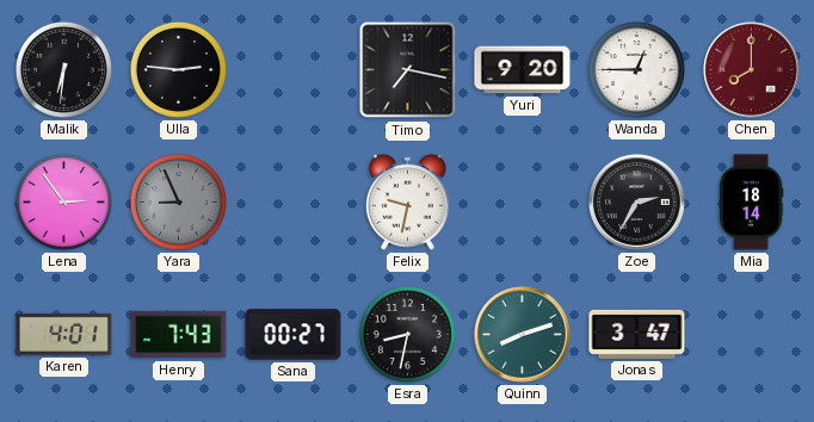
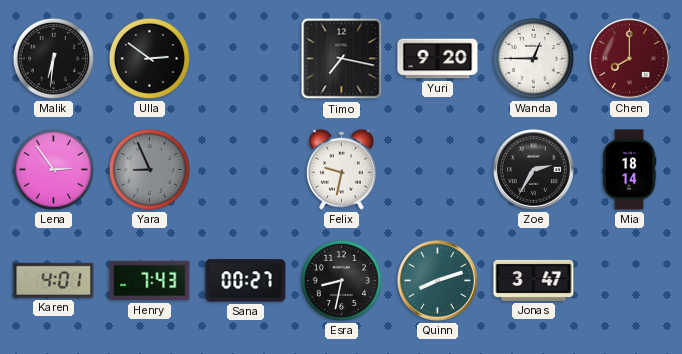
Ulla: 2:46 -> 2:51 (149, 58)
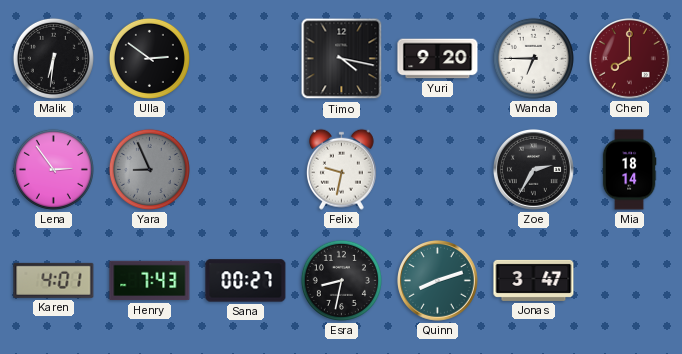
Timo: 7:17 -> 4:17 (342, 59)
Wanda: 12:45 -> 6:45 (533, 58)
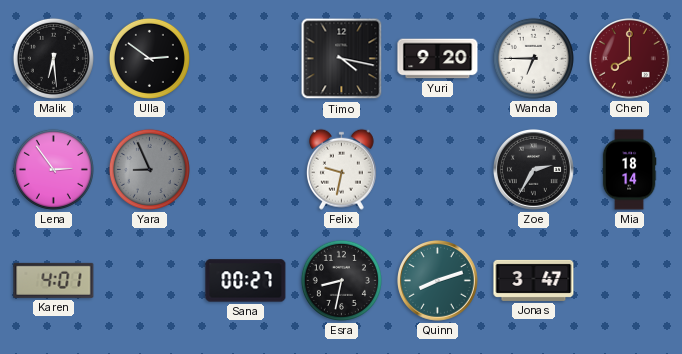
Malik: 6:31 -> 6:29 (53, 58)
Henry: 7:43 -> none (150, 281)
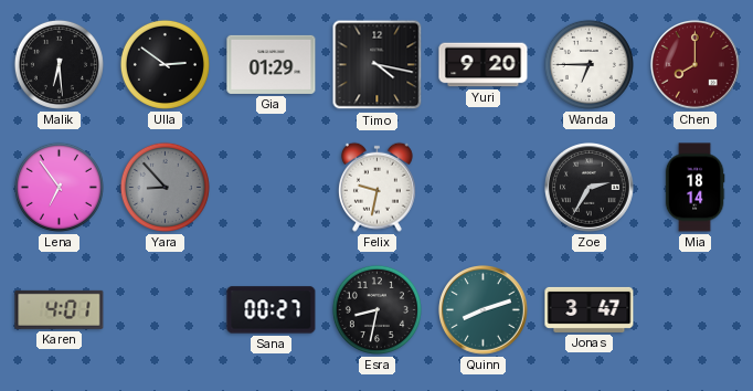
Gia: none -> 01:29 (272, 64)
Lena: 2:54 -> 6:54 (59, 187)
Yara: 8:56 -> 8:53 (165, 187)
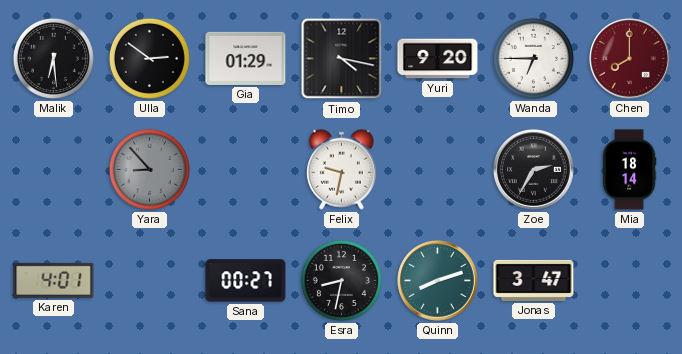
Lena: 6:54 -> none (59, 187)
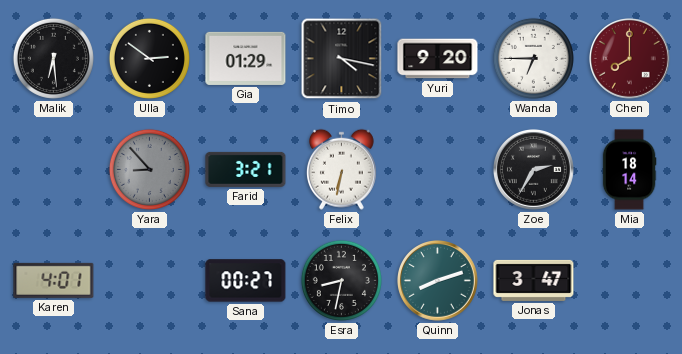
Farid: none -> 3:21 (246, 169)
Felix: 9:32 -> 6:32 (341, 169)
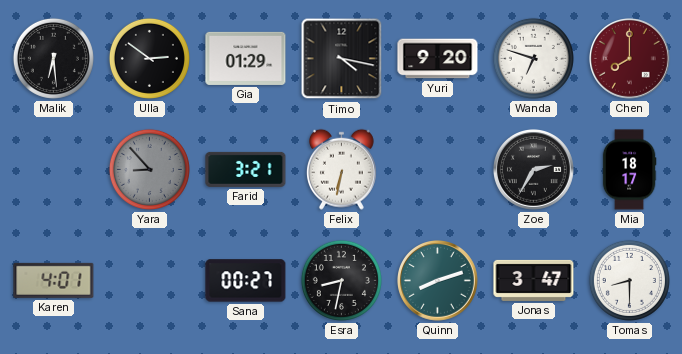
Wanda: 6:45 -> 6:48 (533, 58)
Mia: 18:14 -> 18:17 (629, 170)
Tomas: none -> 8:30 (629, 280)
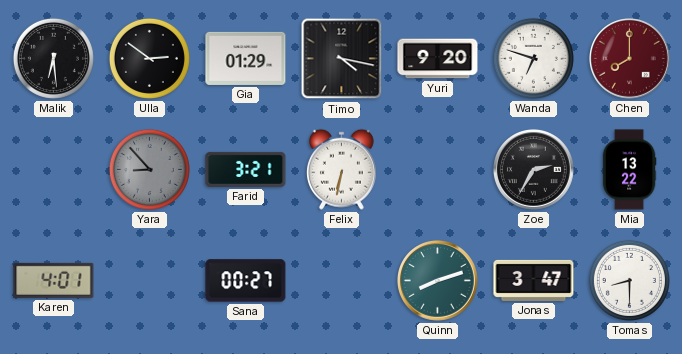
Mia: 18:17 -> 13:22 (629, 170)
Esra: 8:32 -> none (341, 280)
